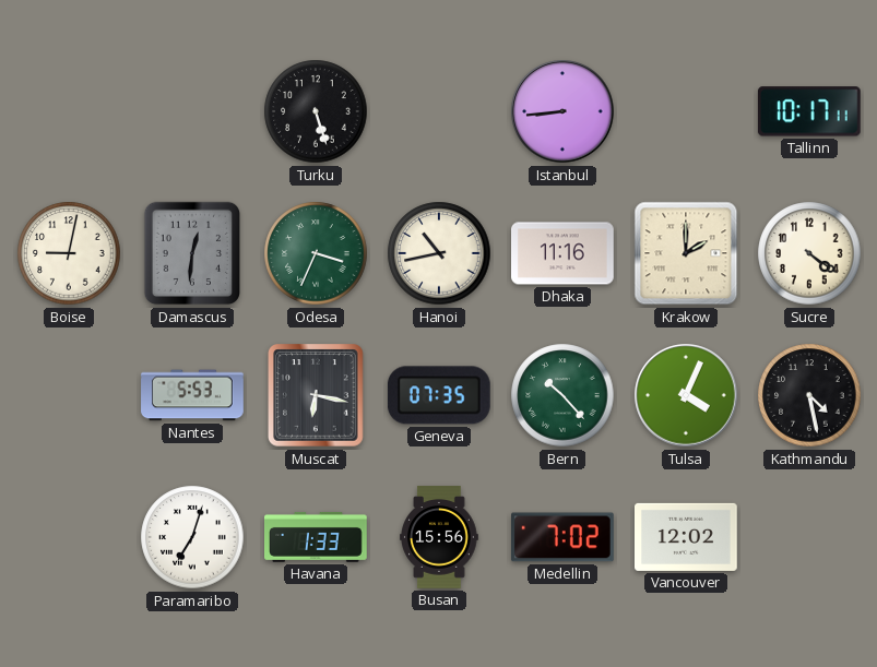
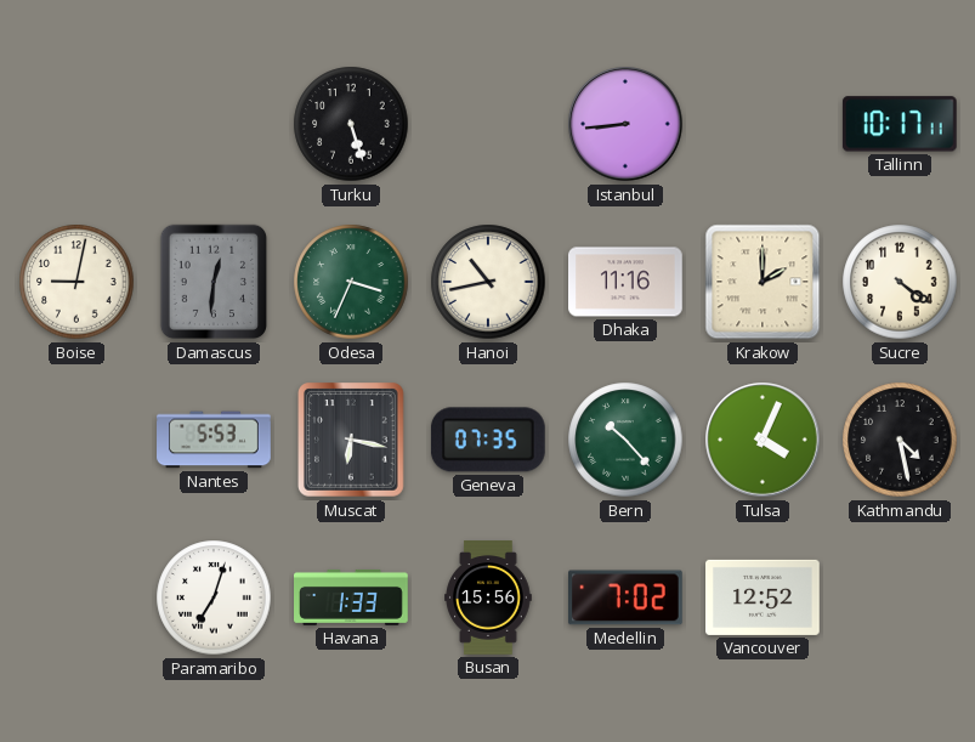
Vancouver: 12:02 -> 12:52 (764, 597)
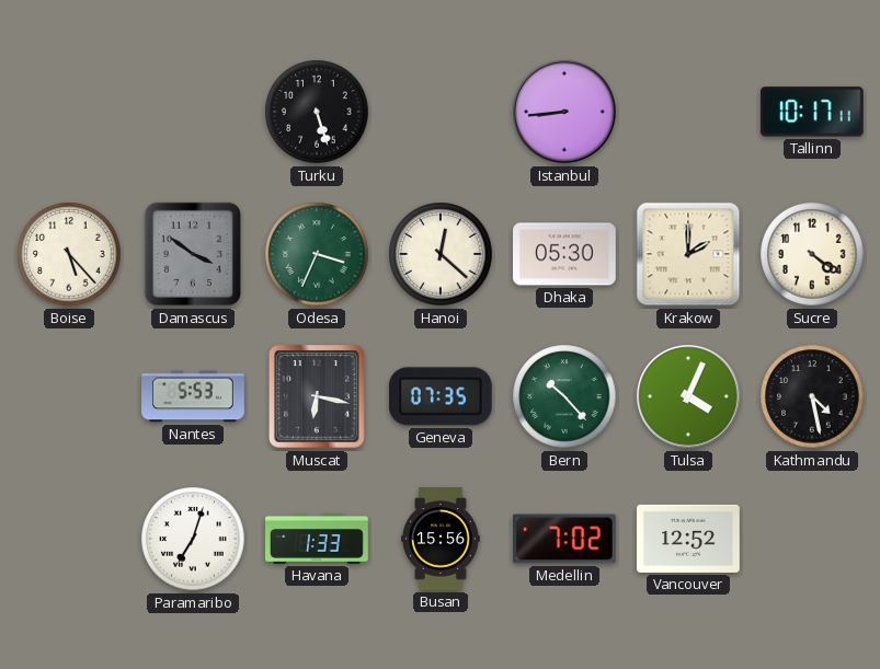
Boise: 9:02 -> 5:23 (69, 254)
Damascus: 12:31 -> 3:51 (192, 254)
Hanoi: 10:43 -> 12:22 (441, 254)
Dhaka: 11:16 -> 05:30 (565, 254)
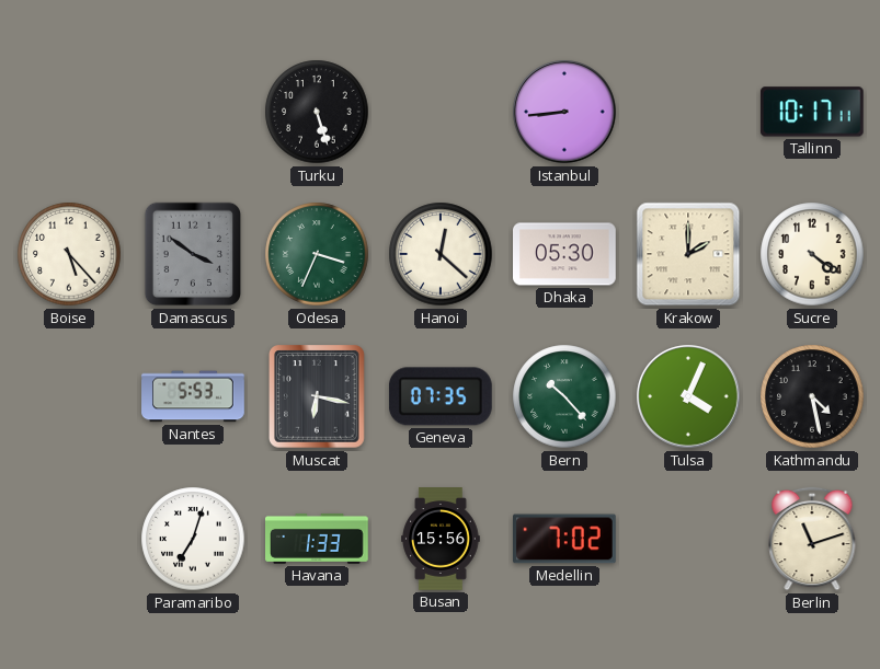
Vancouver: 12:52 -> none (689, 539)
Berlin: none -> 11:12 (812, 539)
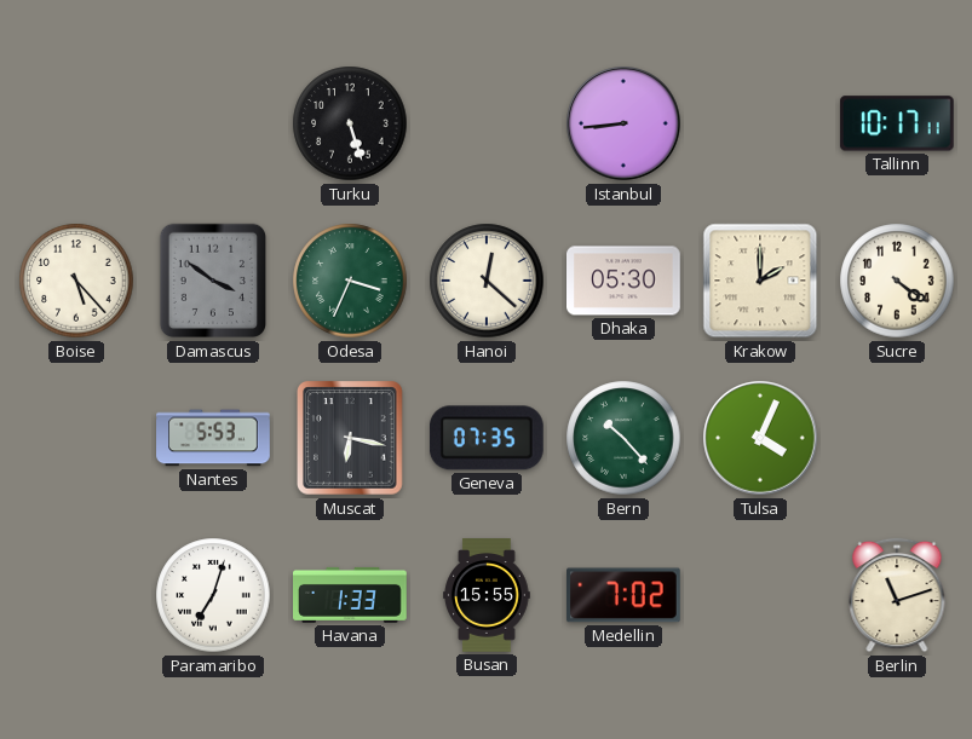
Kathmandu: 4:28 -> none (812, 396)
Busan: 15:56 -> 15:55 (487, 595)
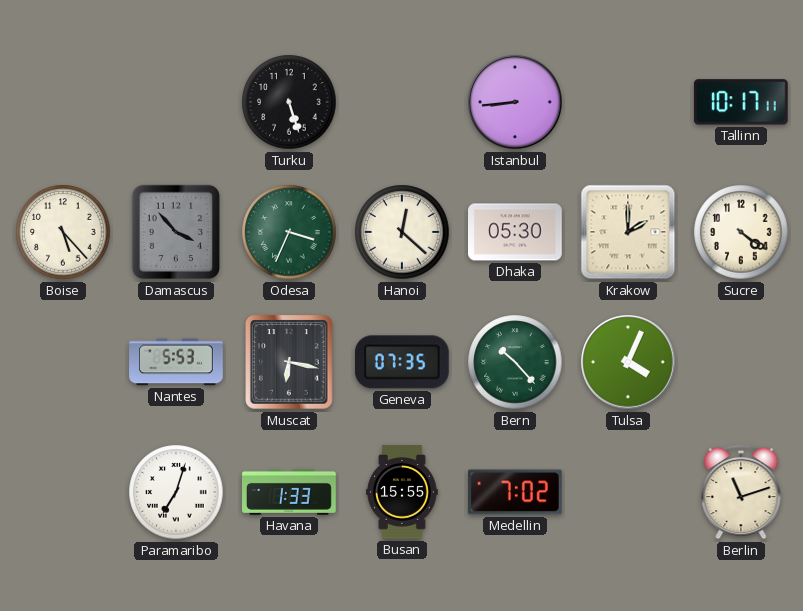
Damascus: 3:51 -> 3:53 (175, 232)
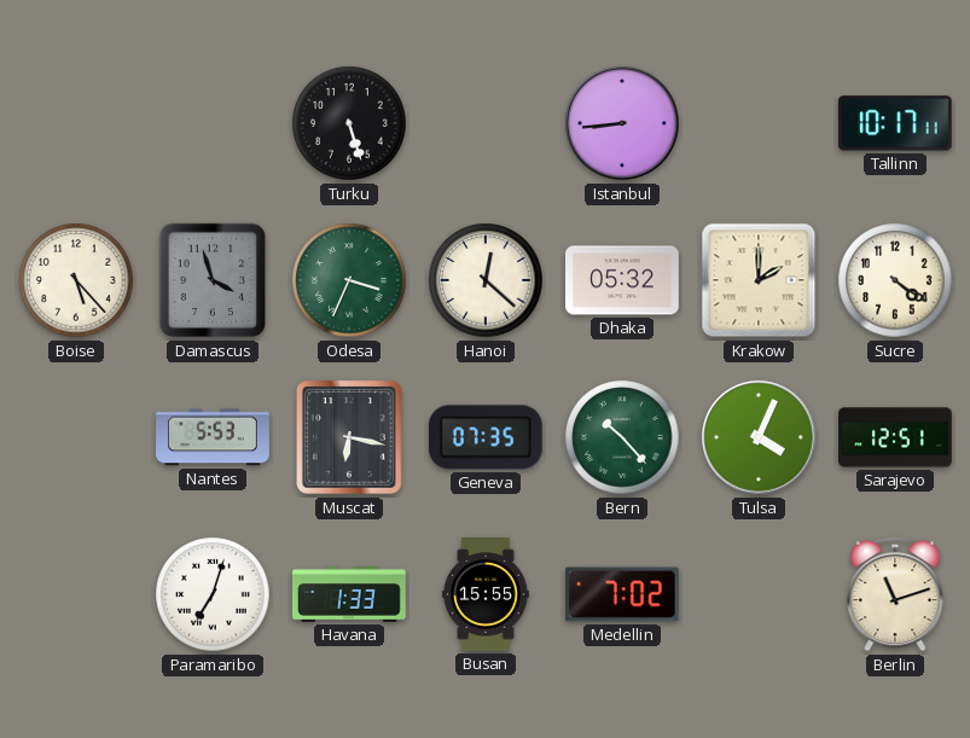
Damascus: 3:53 -> 3:57 (211, 280)
Dhaka: 05:30 -> 05:32 (623, 280)
Sarajevo: none -> 12:51 (895, 437)
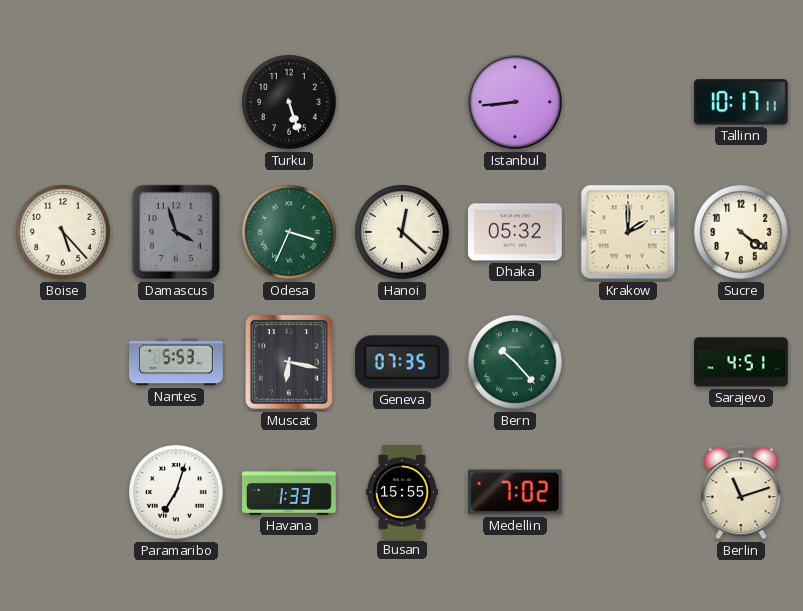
Tulsa: 4:04 -> none (759, 437)
Sarajevo: 12:51 -> 4:51 (741, 362)
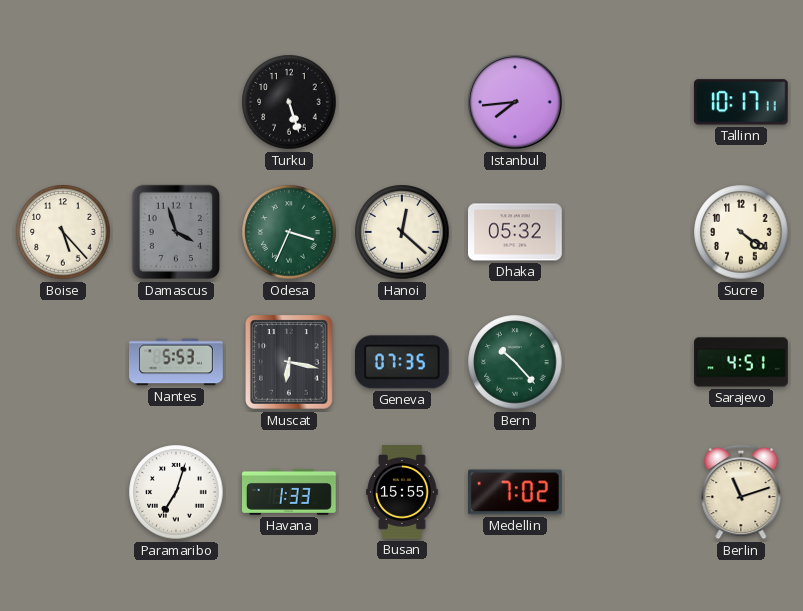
Istanbul: 8:44 -> 7:44 (515, 102)
Krakow: 2:00 -> none (628, 232)
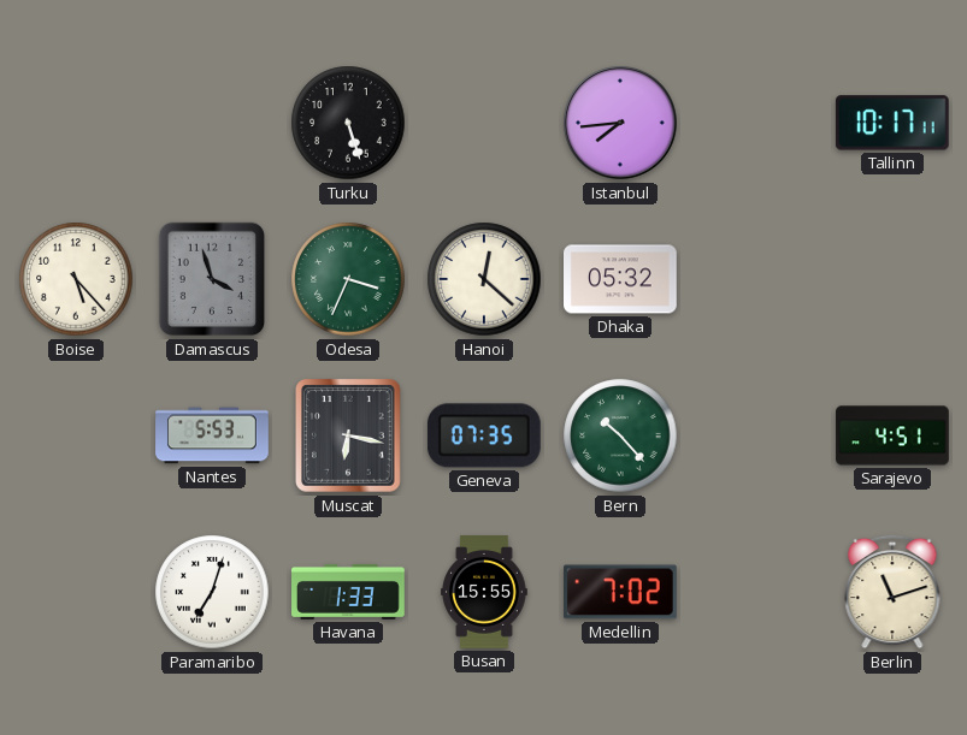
Sucre: 4:21 -> none (741, 232)
